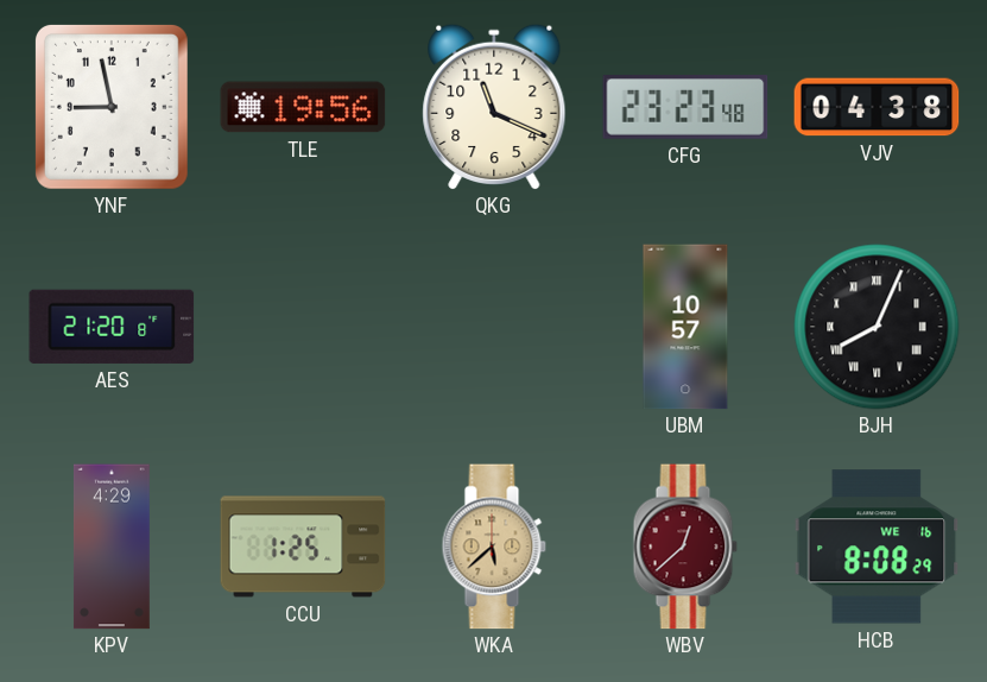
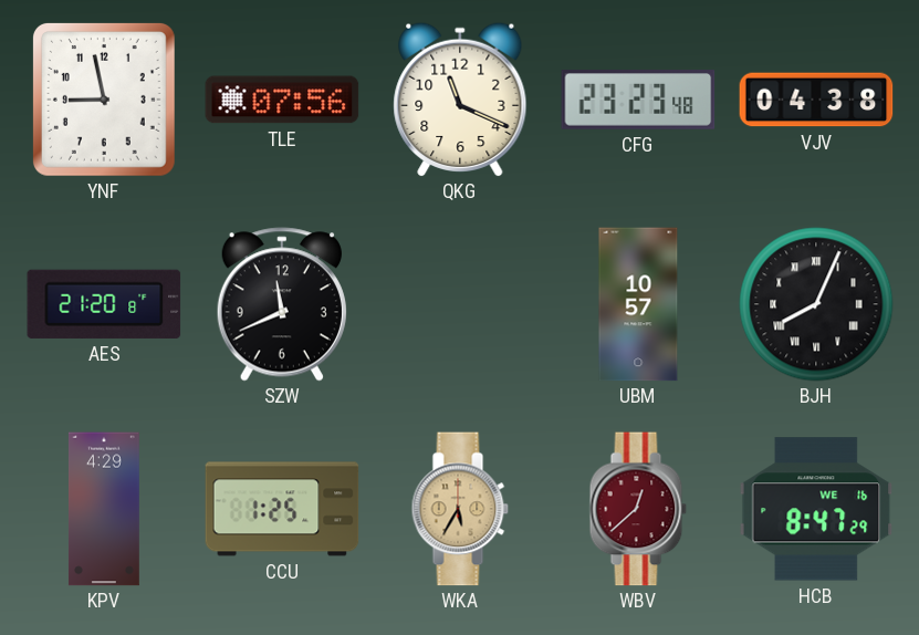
TLE: 19:56 -> 07:56 (282, 100)
SZW: none -> 11:41 (282, 304)
WKA: 5:38 -> 5:35 (460, 509)
HCB: 8:08 -> 8:47 (816, 509)
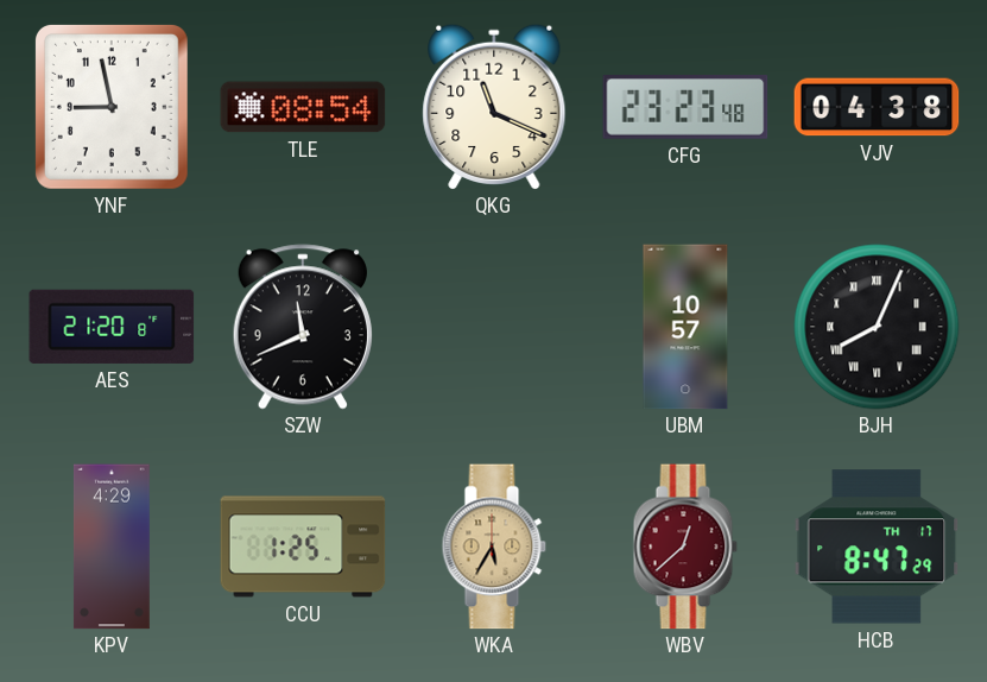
TLE: 07:56 -> 08:54 (303, 107)
HCB date: WE 16 -> TH 17 (877, 547)
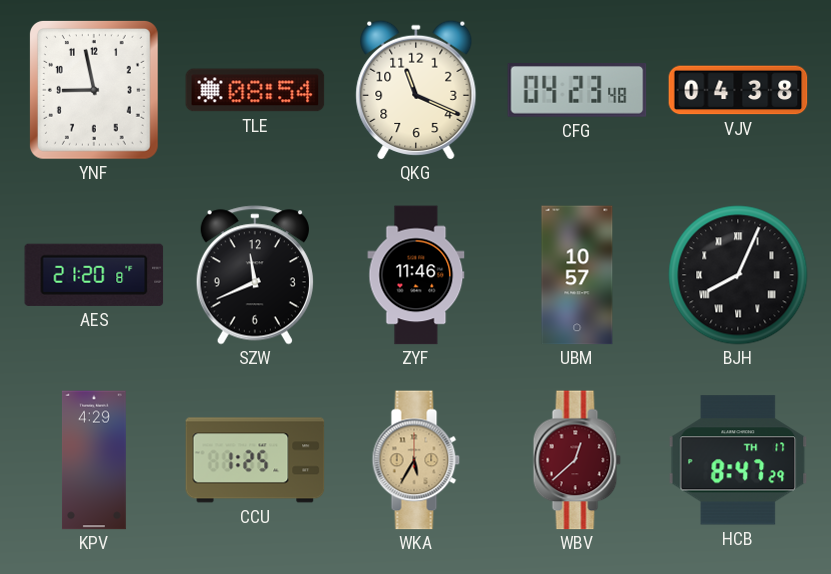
CFG: 23:23 -> 04:23 (577, 91)
ZYF: none -> 11:46 (416, 275)
